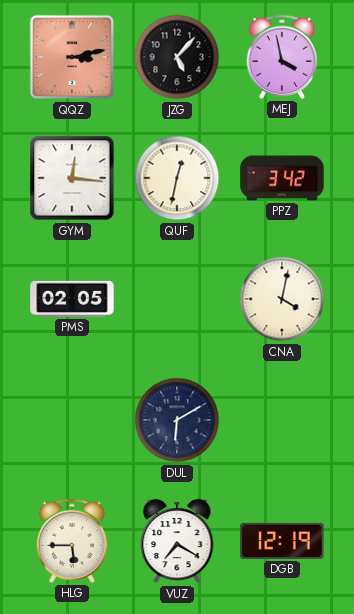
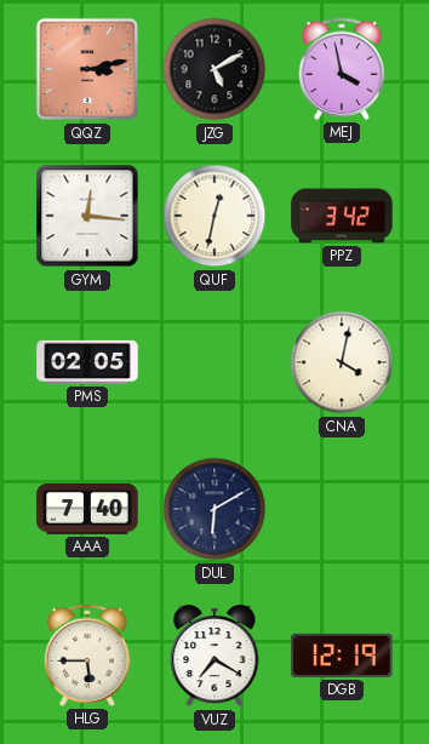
JZG: 5:07 -> 5:10 (215, 69)
AAA: none -> 7:40 (87, 509)
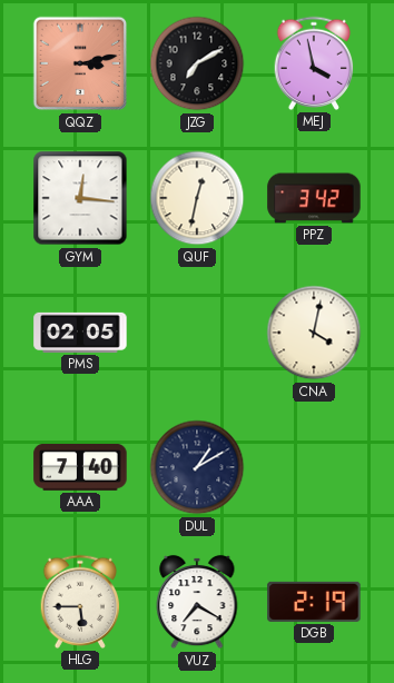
JZG: 5:10 -> 7:10 (197, 63)
DUL: 6:10 -> 1:10 (197, 467)
DGB: 12:19 -> 2:19 (314, 602)
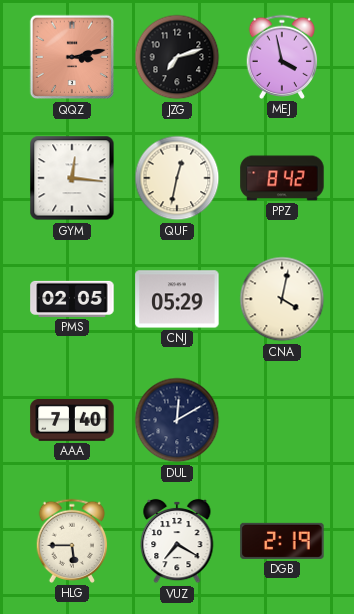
JZG: 7:10 -> 7:12 (177, 57)
PPZ: 3:42 -> 8:42 (282, 178)
CNJ: none -> 05:29 (177, 299)
DUL: 1:10 -> 12:10 (177, 420)
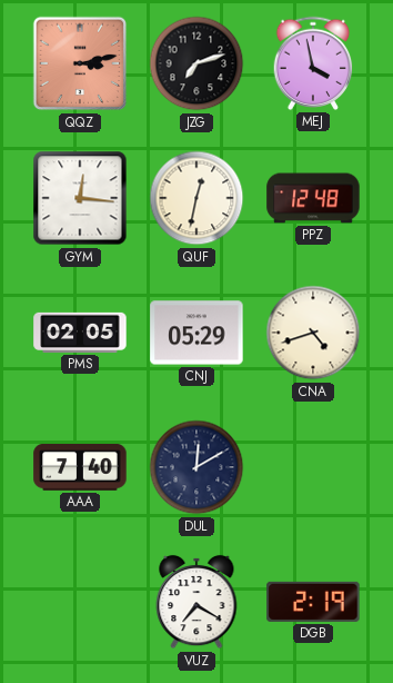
PPZ: 8:42 -> 12:48 (313, 198)
CNA: 4:02 -> 4:42 (313, 333)
HLG: 5:45 -> none (72, 541)
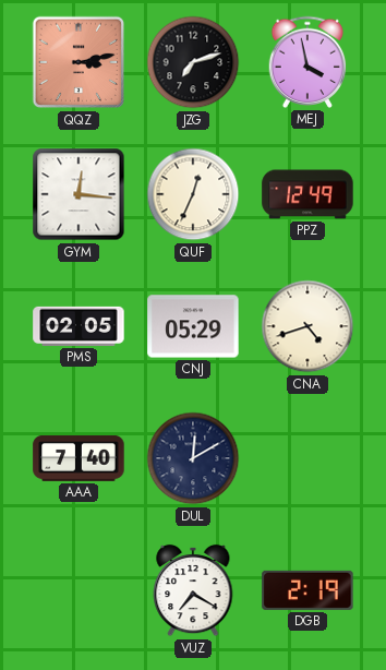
QUF: 12:32 -> 12:34 (193, 194)
PPZ: 12:48 -> 12:49 (307, 194)
